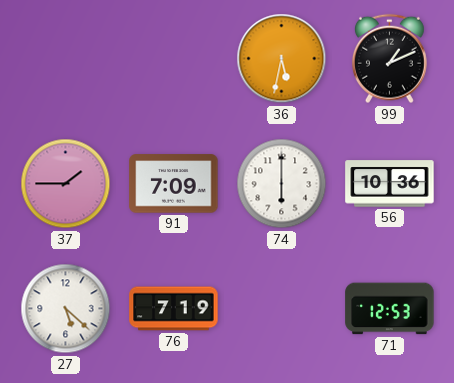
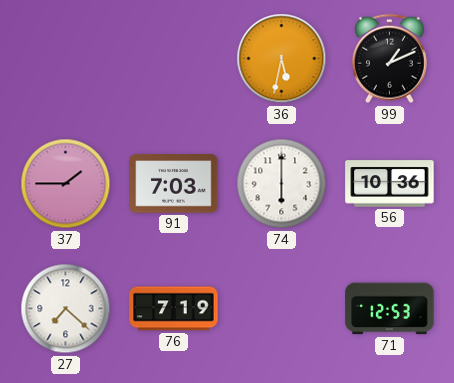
91: 7:09 -> 7:03 (174, 184)
27: 5:22 -> 7:22 (66, 309)
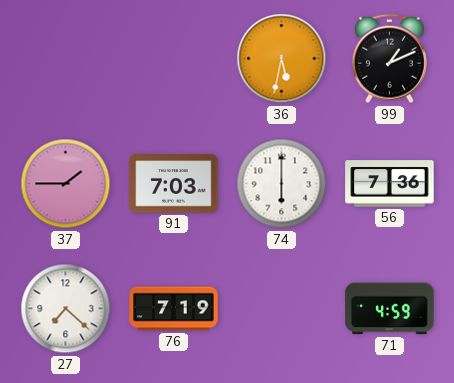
56: 10:36 -> 7:36 (390, 184)
71: 12:53 -> 4:59 (390, 309)
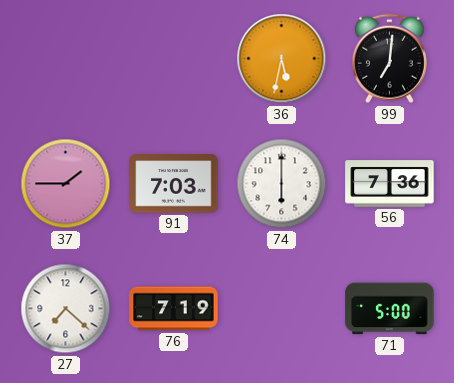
99: 1:11 -> 7:01 (389, 59)
71: 4:59 -> 5:00 (390, 309)
